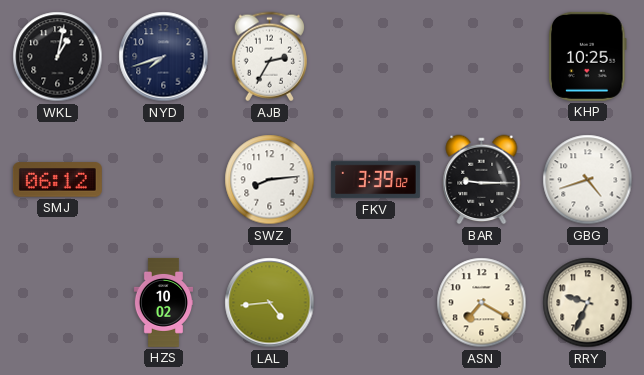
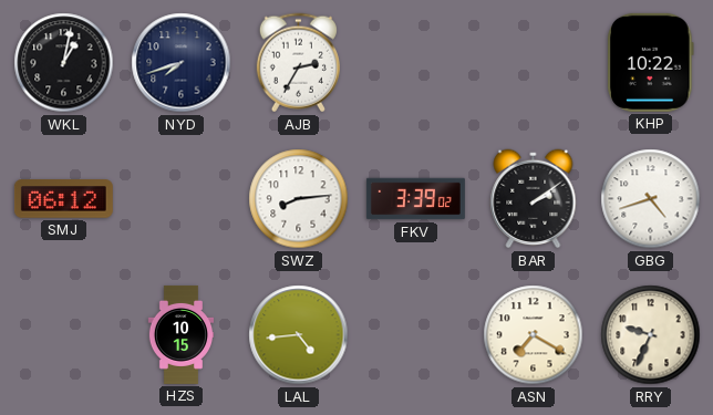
KHP: 10:25 -> 10:22 (651, 62)
BAR: 9:15 -> 2:09 (534, 199)
HZS: 10:02 -> 10:15 (180, 334)
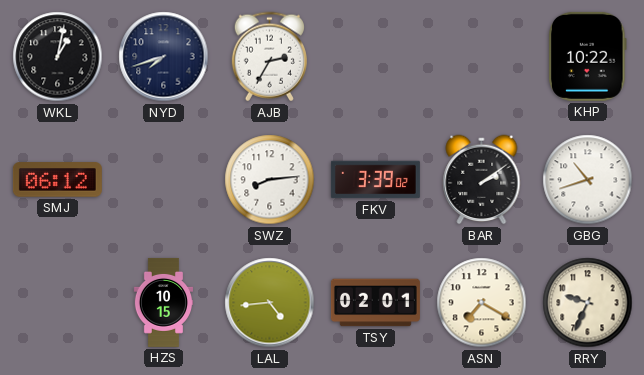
GBG: 4:42 -> 10:42 (588, 180)
TSY: none -> 02:01 (375, 303)
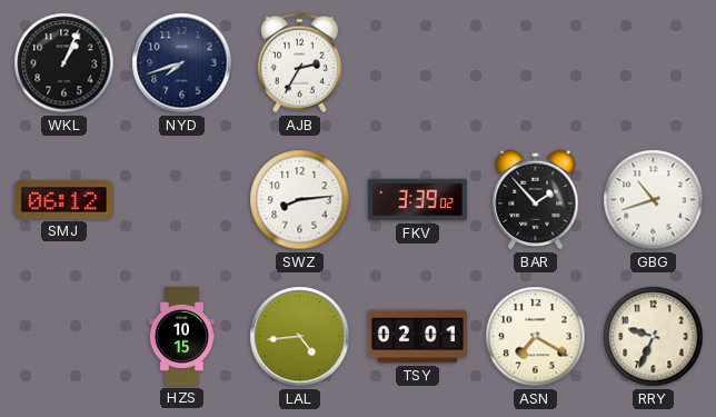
WKL: 1:02 -> 1:04 (64, 63)
KHP: 10:22 -> none (588, 56)
BAR: 2:09 -> 1:53 (536, 200)
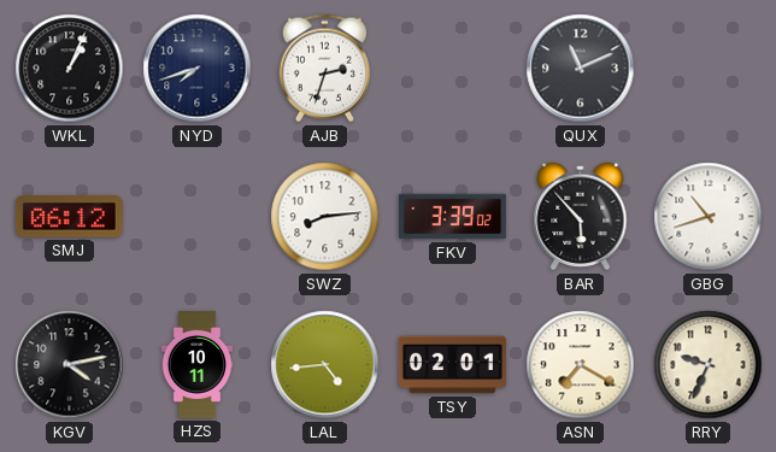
AJB: 2:35 -> 2:33 (324, 69)
QUX: none -> 11:11 (581, 69)
BAR: 1:53 -> 5:53 (581, 217)
KGV: none -> 4:13 (70, 365)
HZS: 10:15 -> 10:11 (196, 364)
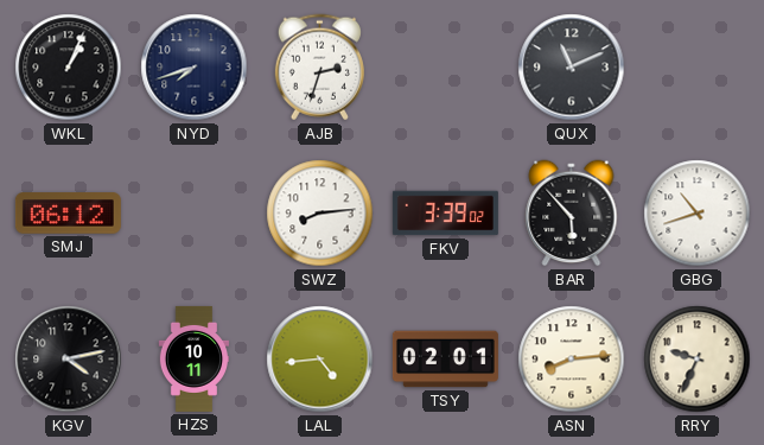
ASN: 7:20 -> 8:14 (572, 360)
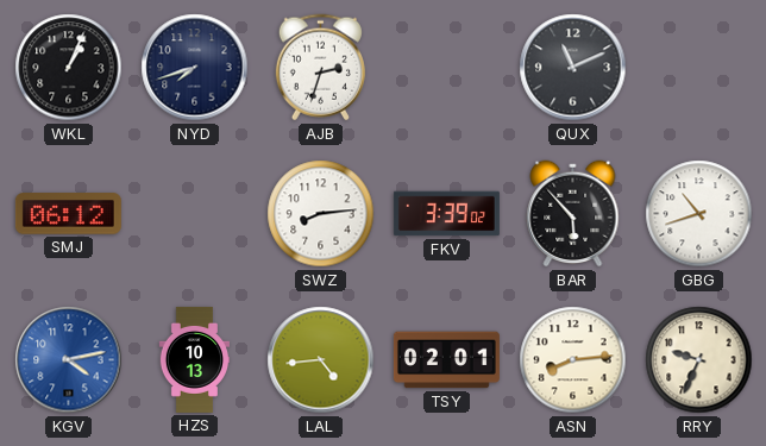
KGV dial: black -> blue (69, 360)
HZS: 10:11 -> 10:13 (194, 359)
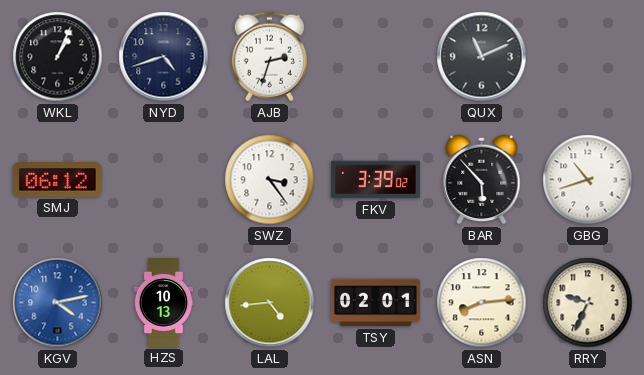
NYD: 7:42 -> 4:42 (164, 57)
SWZ: 8:14 -> 3:24 (270, 180)
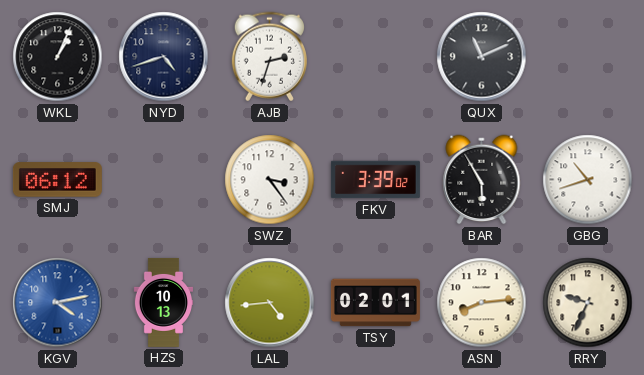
BAR: 5:53 -> 5:55 (482, 180)
